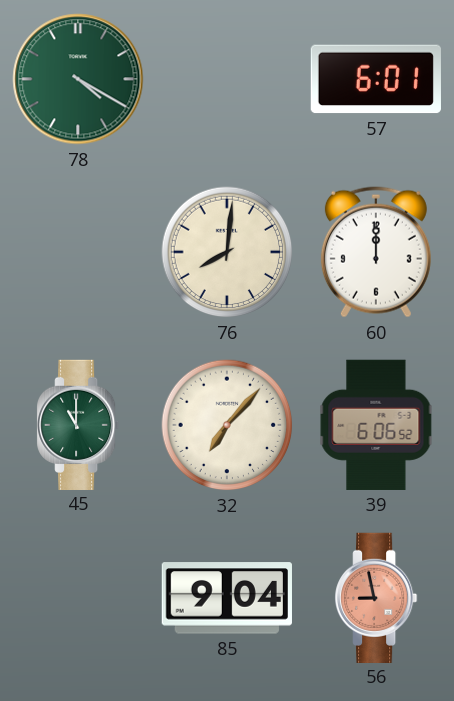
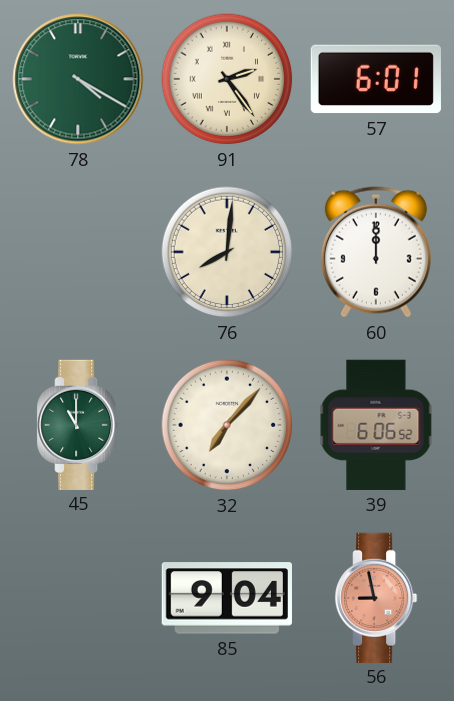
91: none -> 2:24 (227, 79)
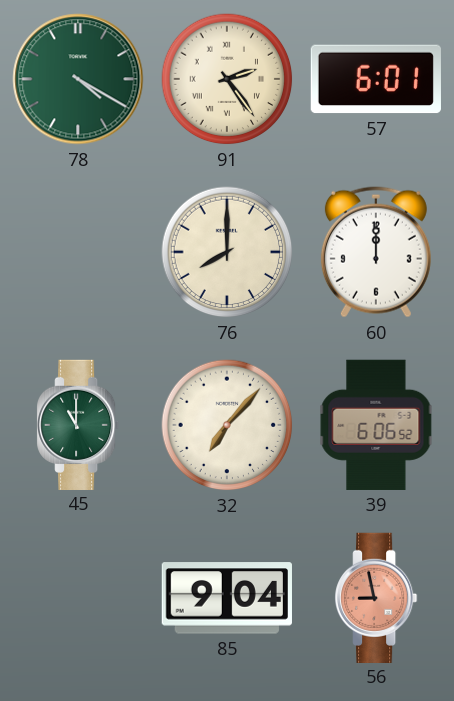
76: 8:01 -> 8:00 (227, 252)
